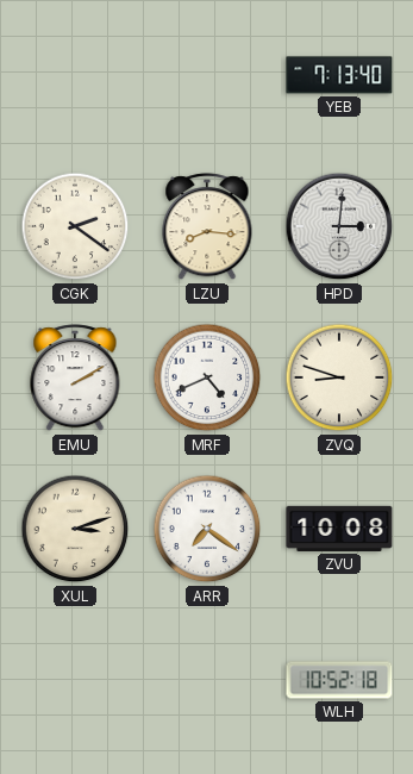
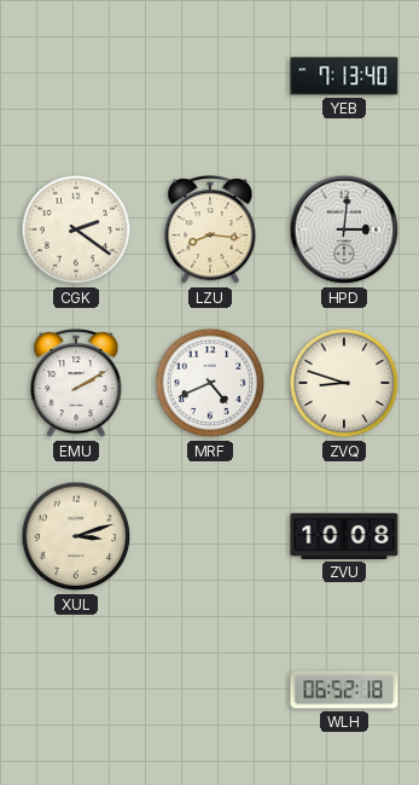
ARR: 7:21 -> none (207, 529)
WLH: 10:52 -> 06:52 (344, 690)
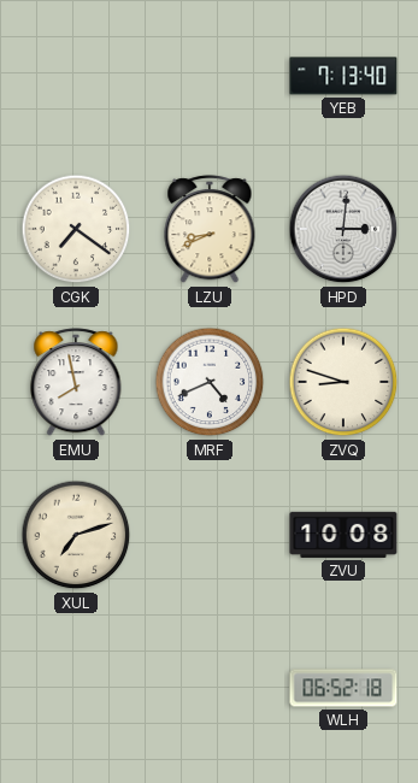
CGK: 2:21 -> 7:21 (76, 229)
LZU: 8:16 -> 8:41 (210, 230)
EMU: 2:10 -> 7:58 (76, 383)
XUL: 3:12 -> 7:12 (76, 535)
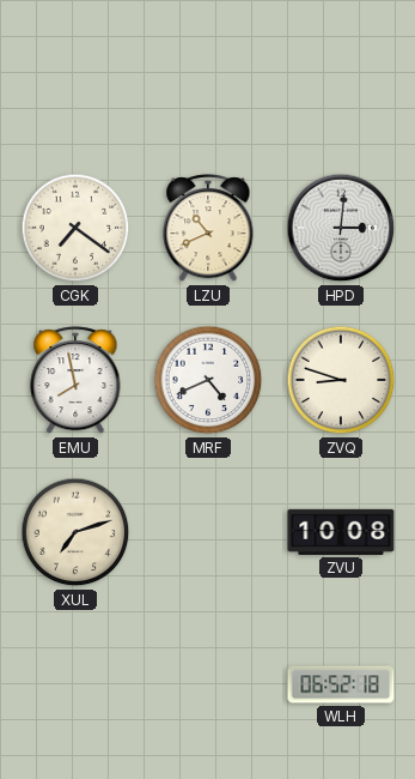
YEB: 7:13 -> none (343, 76)
LZU: 8:41 -> 10:41 (208, 229)
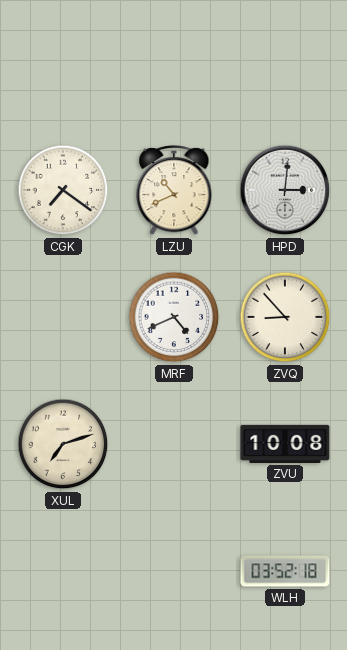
EMU: 7:58 -> none (75, 381)
ZVQ: 8:48 -> 8:53 (285, 317)
WLH: 06:52 -> 03:52 (285, 571)
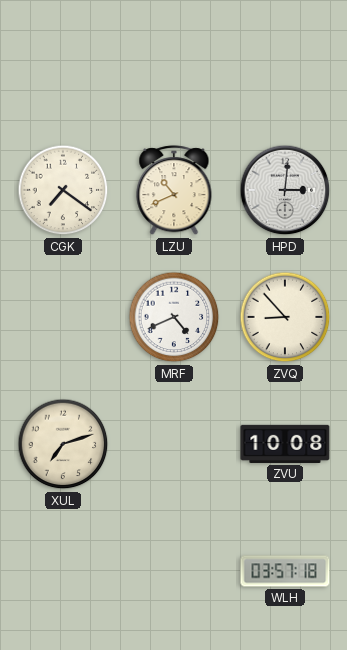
WLH: 03:52 -> 03:57 (285, 571)
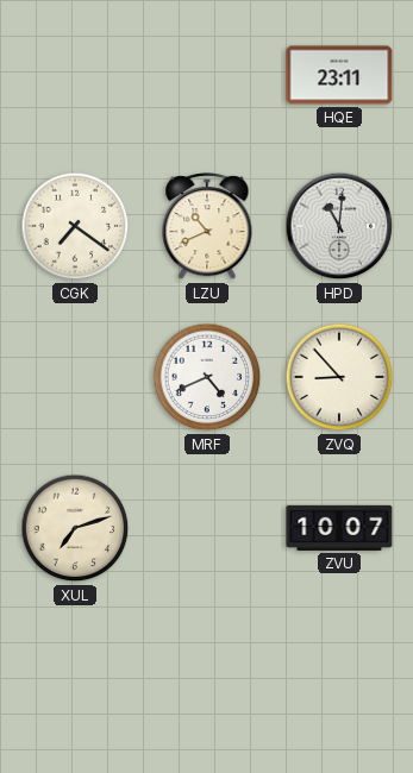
HQE: none -> 23:11 (339, 75)
HPD: 3:01 -> 11:01 (339, 226)
ZVU: 10:08 -> 10:07 (339, 528)
WLH: 03:57 -> none (285, 571)
